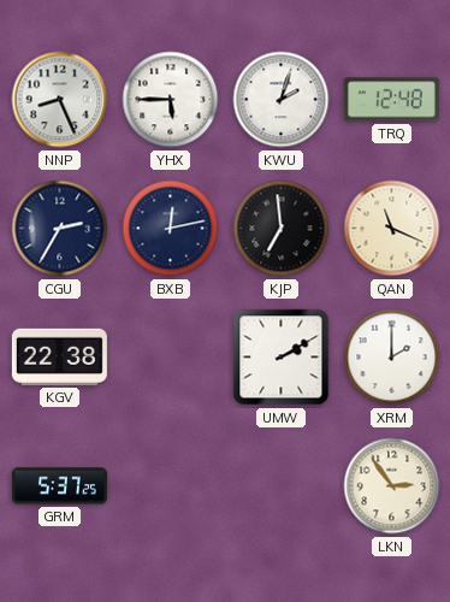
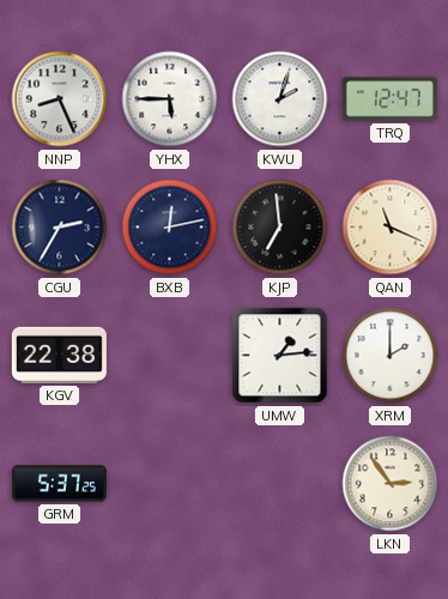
TRQ: 12:48 -> 12:47 (389, 99)
UMW: 2:10 -> 1:14 (280, 356)
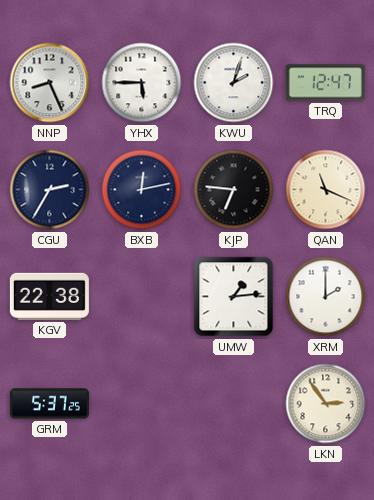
KJP: 6:59 -> 6:46 (234, 190)
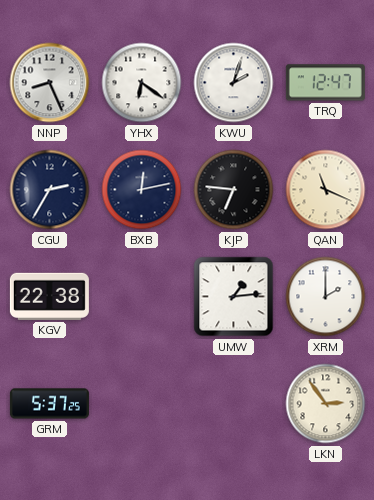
YHX: 5:45 -> 6:21 (142, 83)
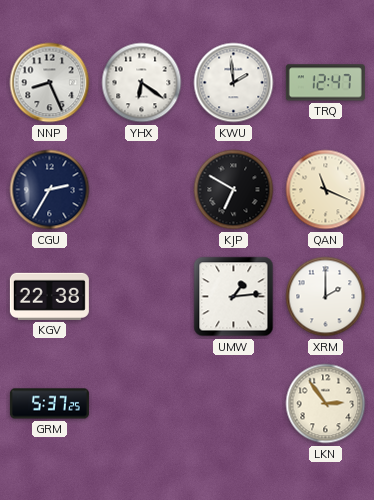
KWU: 2:03 -> 1:59 (234, 83)
BXB: 12:13 -> none (142, 190)
KJP: 6:46 -> 6:50 (234, 190)
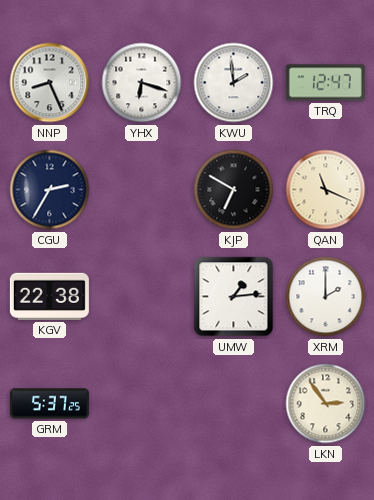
YHX: 6:21 -> 6:18 (142, 83)
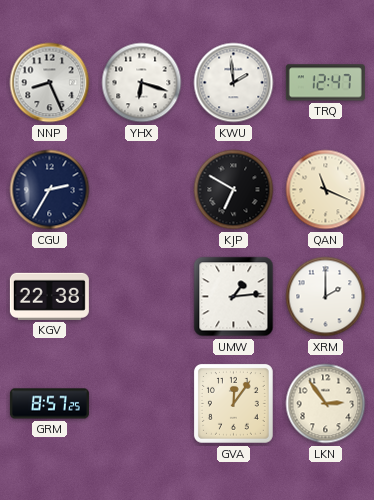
GRM: 5:37 -> 8:57 (49, 404)
GVA: none -> 12:06 (233, 403)
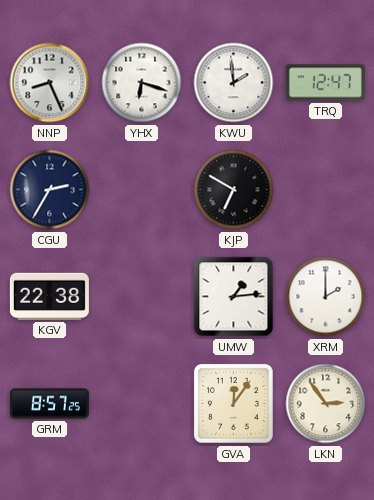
QAN: 11:19 -> none (326, 190)
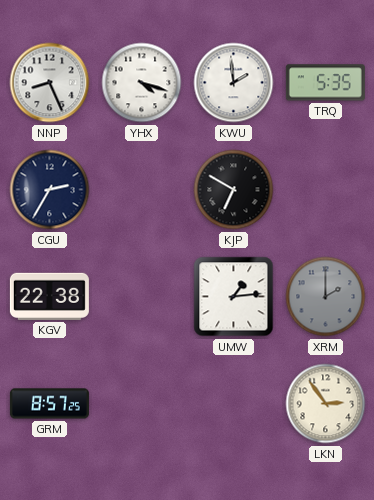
YHX: 6:18 -> 4:18 (142, 83)
TRQ: 12:47 -> 5:35 (325, 83)
XRM dial: white -> grey (326, 297)
GVA: 12:06 -> none (233, 403)
